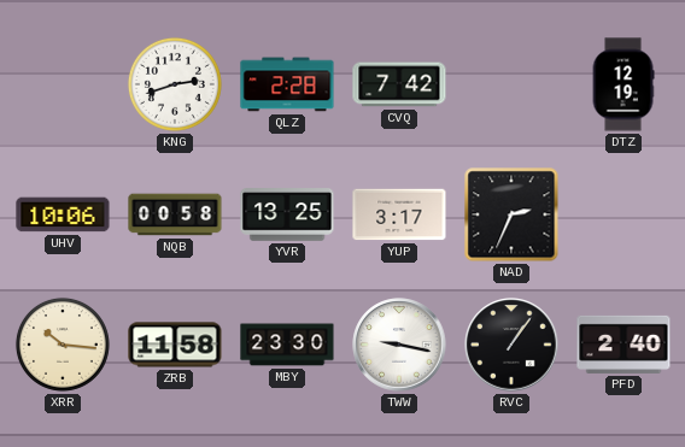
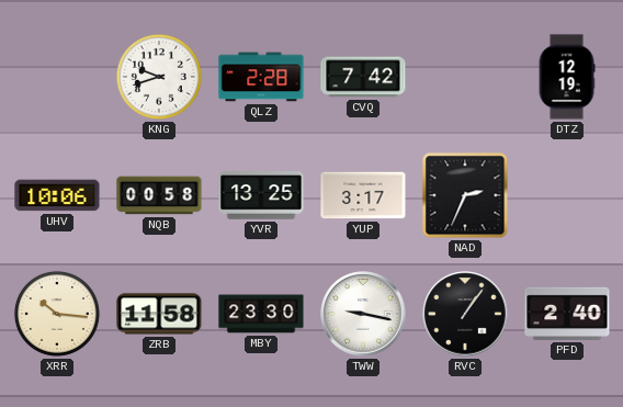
KNG: 2:42 -> 9:42 (159, 77)
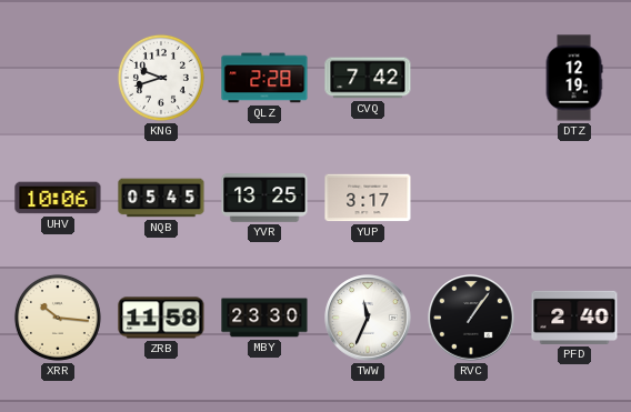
NQB: 00:58 -> 05:45 (161, 198)
NAD: 2:34 -> none (465, 195)
TWW: 9:17 -> 11:34 (368, 318)
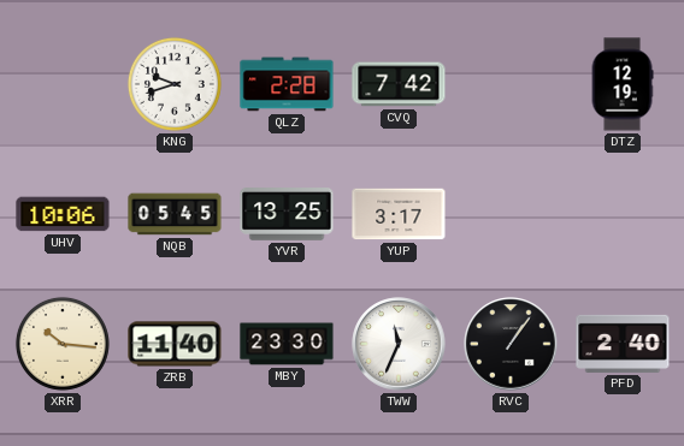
ZRB: 11:58 -> 11:40 (175, 344)
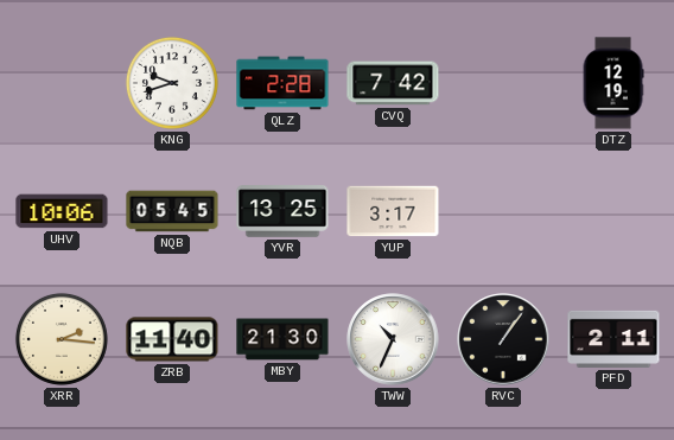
XRR: 10:16 -> 2:16 (62, 339)
MBY: 23:30 -> 21:30 (282, 339)
TWW: 11:34 -> 10:34 (393, 339)
PFD: 2:40 -> 2:11 (613, 339)
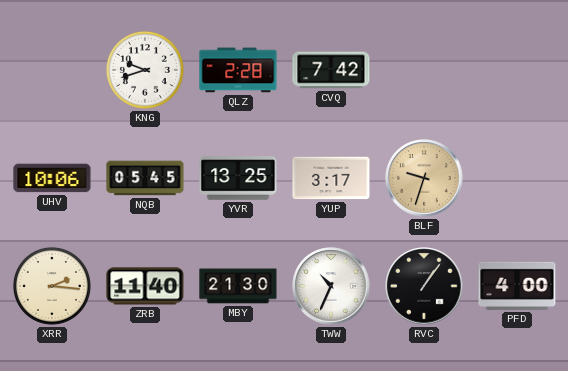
DTZ: 12:19 -> none (613, 83)
BLF: none -> 9:33 (424, 178)
PFD: 2:11 -> 4:00 (517, 286)
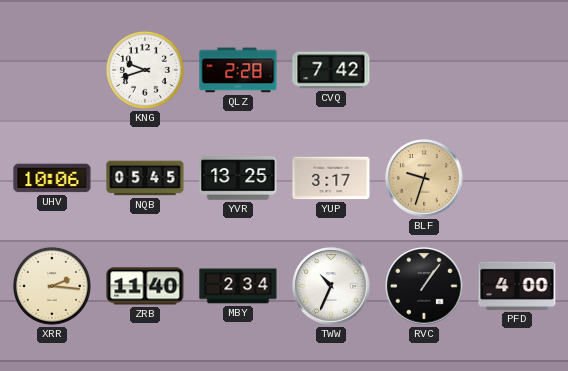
MBY: 21:30 -> 2:34 (238, 286)
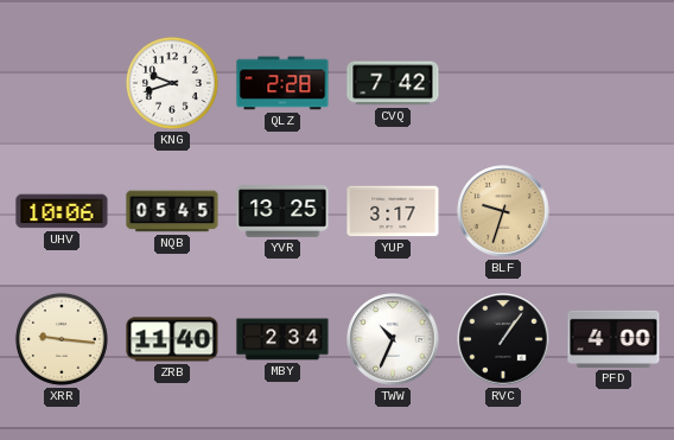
XRR: 2:16 -> 9:16 (62, 339)
